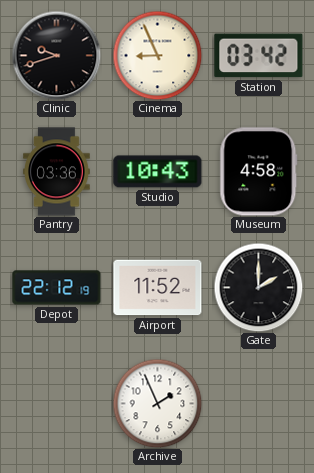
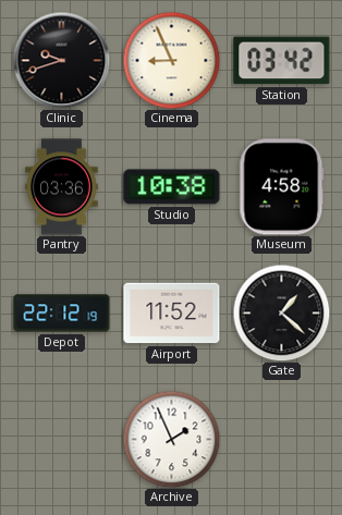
Studio: 10:43 -> 10:38 (172, 187)
Gate: 2:00 -> 1:22 (281, 312)
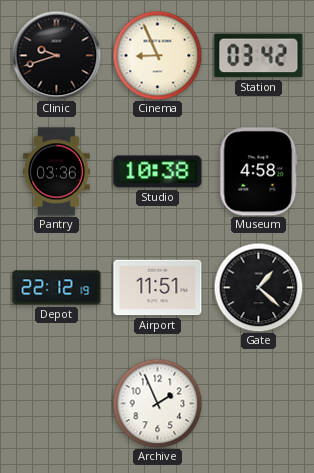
Airport: 11:52 -> 11:51 (158, 288)
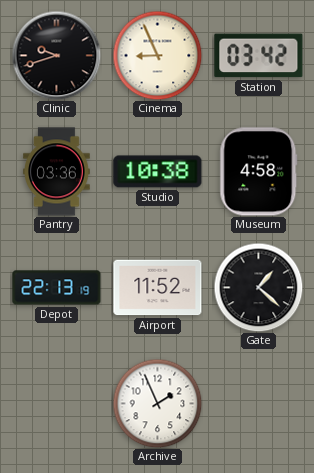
Depot: 22:12 -> 22:13 (57, 288)
Airport: 11:51 -> 11:52 (158, 288)
